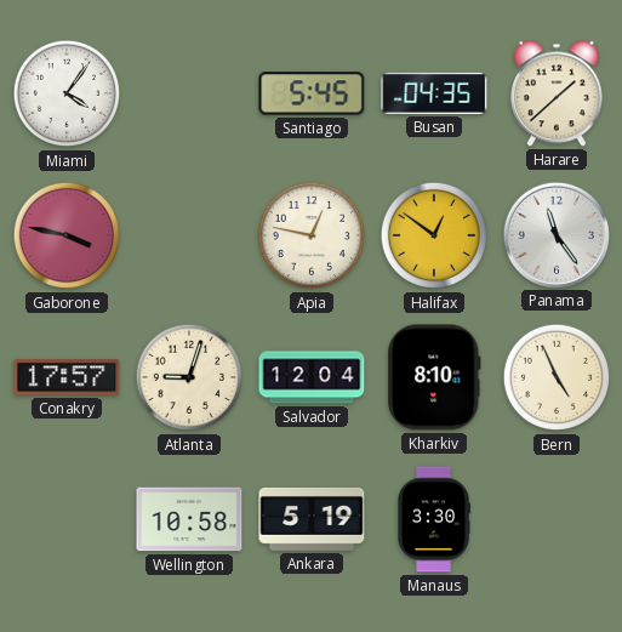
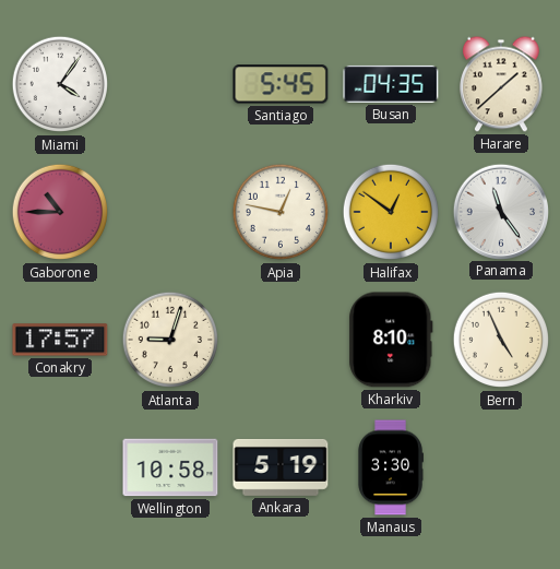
Gaborone: 3:47 -> 10:45 (60, 212)
Salvador: 12:04 -> none (312, 377)
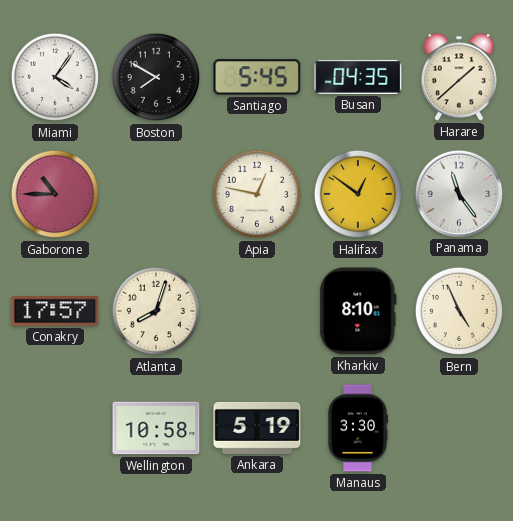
Boston: none -> 7:50 (156, 77)
Atlanta: 9:03 -> 8:03 (156, 311)
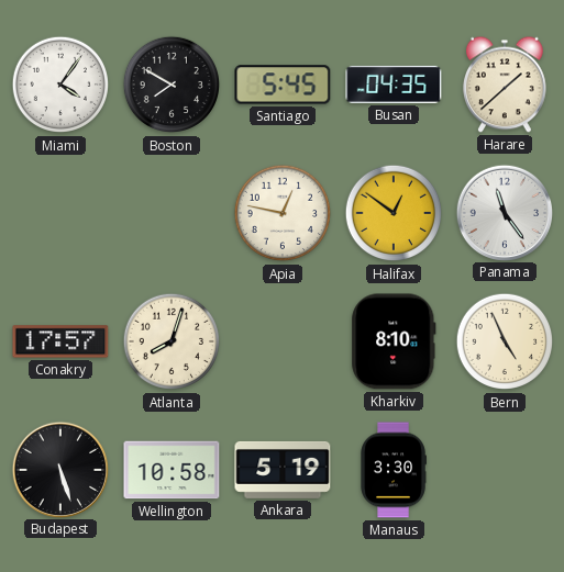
Gaborone: 10:45 -> none (55, 194)
Budapest: none -> 5:27 (59, 469)
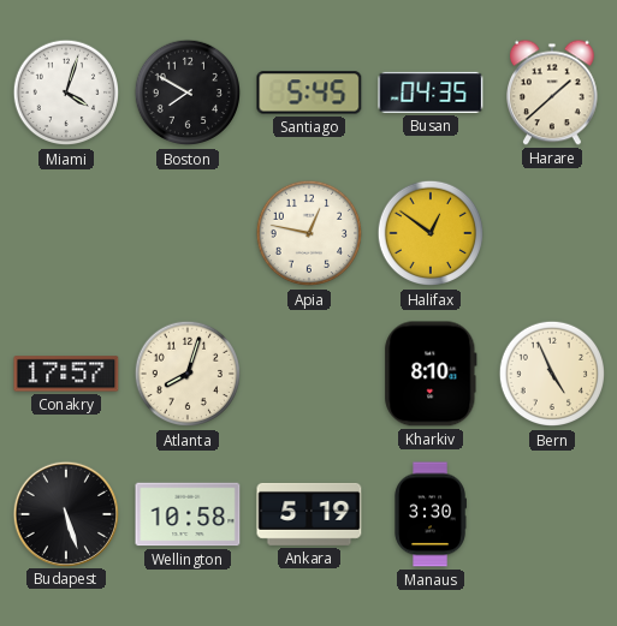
Miami: 4:06 -> 4:03 (66, 93)
Panama: 11:24 -> none (504, 212)
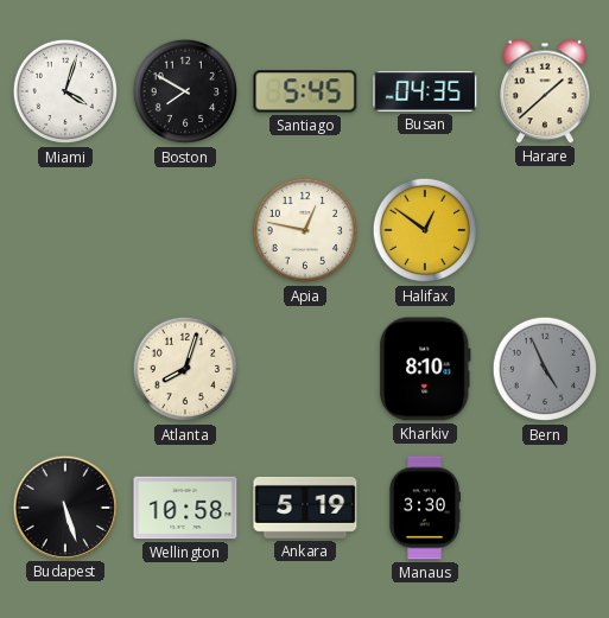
Conakry: 17:57 -> none (66, 374)
Bern dial: cream -> grey (545, 369)
